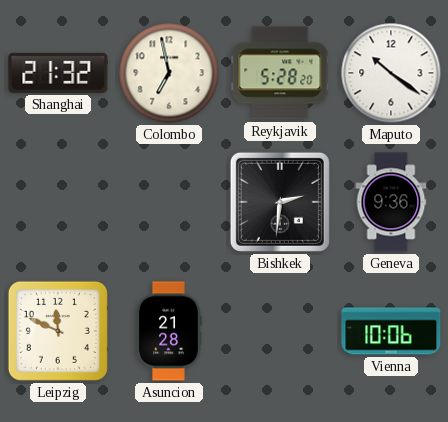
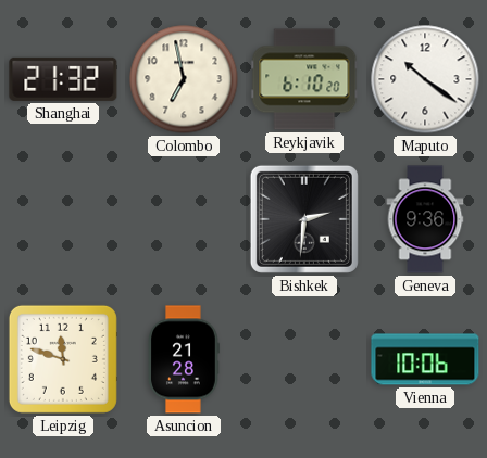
Reykjavik: 5:28 -> 6:10 (304, 79)
Leipzig: 11:49 -> 11:48 (63, 359)
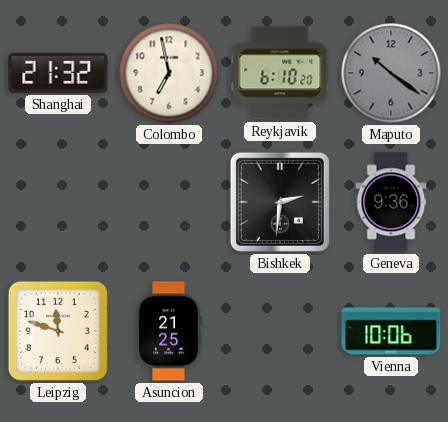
Maputo dial: white -> grey (391, 73)
Asuncion: 21:28 -> 21:25 (169, 331)
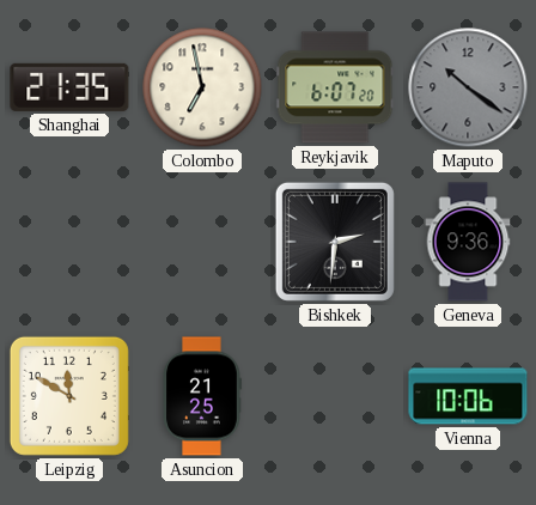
Shanghai: 21:32 -> 21:35 (69, 87)
Reykjavik: 6:10 -> 6:07 (335, 87)
Leipzig: 11:48 -> 11:50 (69, 396)
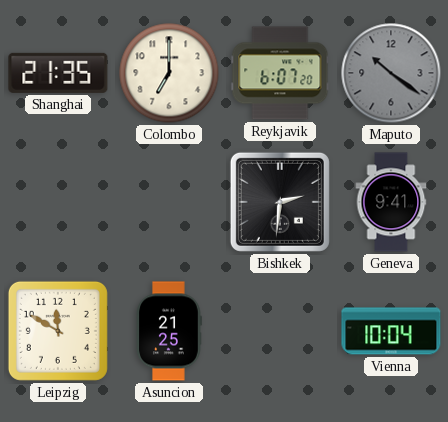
Colombo: 6:58 -> 7:00 (169, 73)
Geneva: 9:36 -> 9:41 (391, 202)
Vienna: 10:06 -> 10:04 (391, 331)
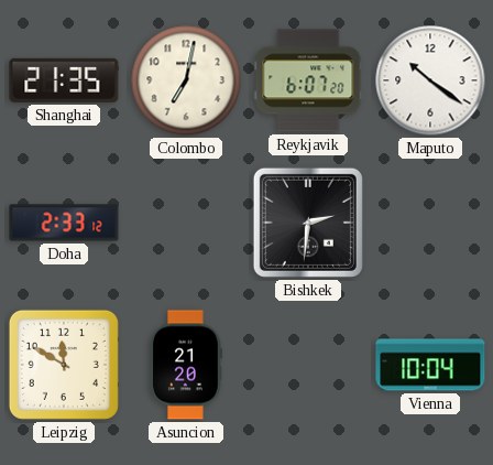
Colombo: 7:00 -> 7:02 (186, 80)
Maputo dial: grey -> white (430, 80)
Doha: none -> 2:33 (64, 223)
Geneva: 9:41 -> none (391, 202)
Asuncion: 21:25 -> 21:20 (186, 365)
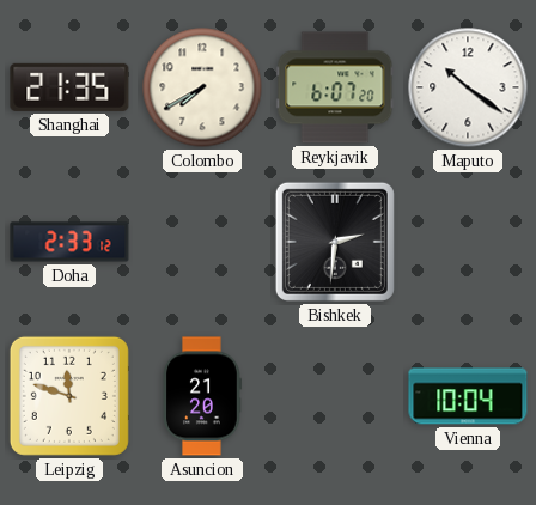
Colombo: 7:02 -> 7:40 (202, 87)
Leipzig: 11:50 -> 11:48 (69, 396)
